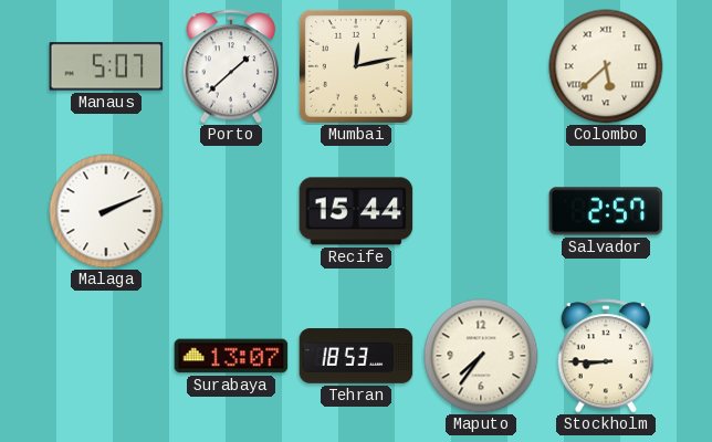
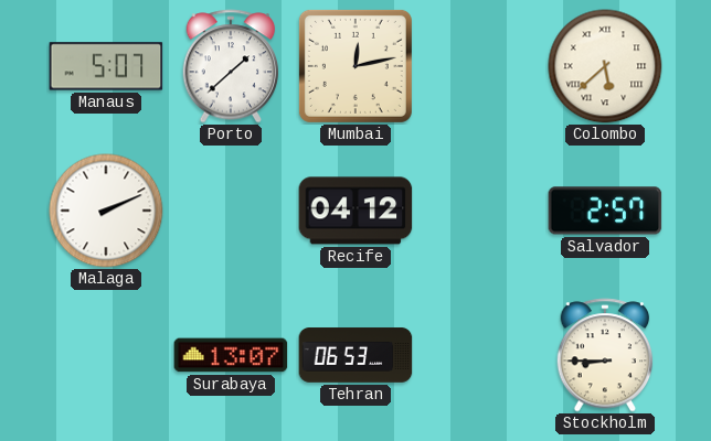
Recife: 15:44 -> 04:12 (355, 211)
Tehran: 18:53 -> 06:53 (355, 355)
Maputo: 7:36 -> none (481, 356)
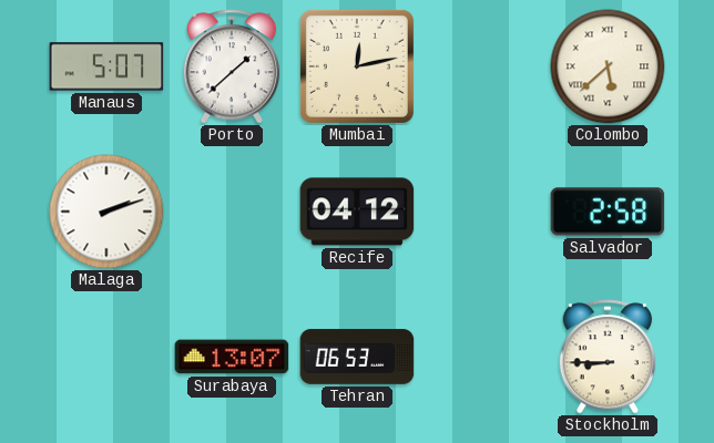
Malaga: 2:11 -> 2:12 (106, 212)
Salvador: 2:57 -> 2:58 (608, 212)
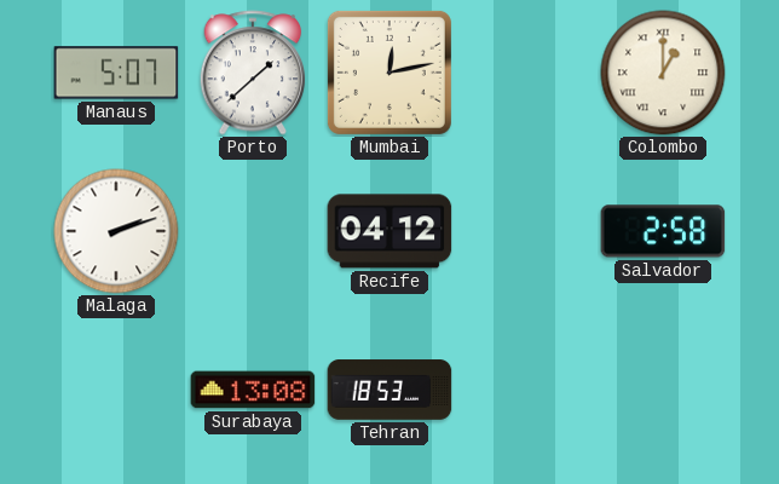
Colombo: 5:38 -> 1:00 (663, 73)
Surabaya: 13:07 -> 13:08 (253, 390)
Tehran: 06:53 -> 18:53 (389, 390)
Stockholm: 8:45 -> none (608, 357)
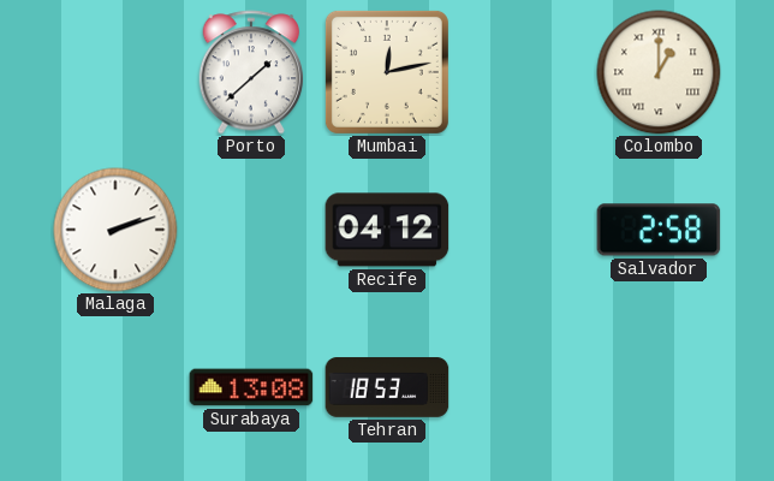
Manaus: 5:07 -> none (116, 73)
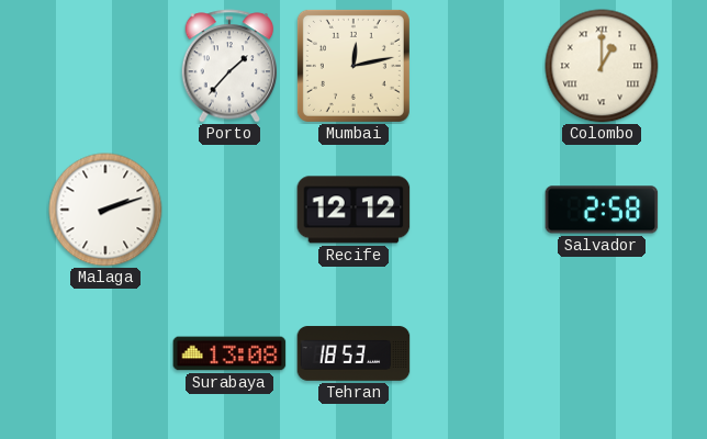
Porto: 1:38 -> 1:37 (229, 66)
Recife: 04:12 -> 12:12 (353, 210)
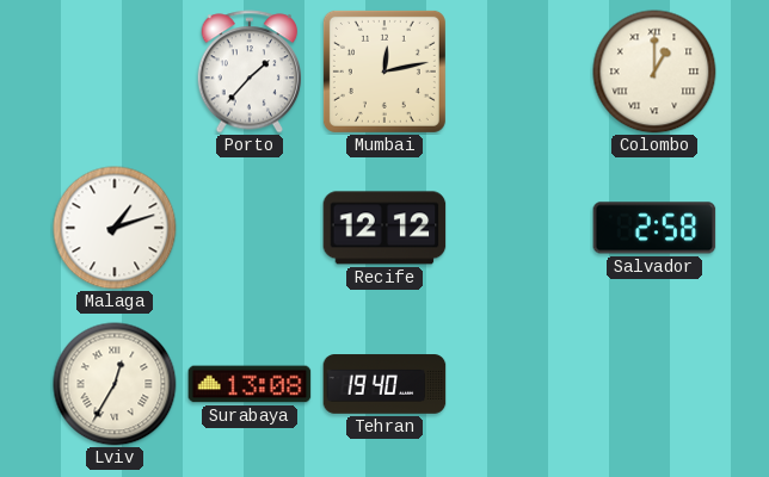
Malaga: 2:12 -> 1:12 (115, 228)
Lviv: none -> 12:35 (115, 384)
Tehran: 18:53 -> 19:40 (384, 384)
